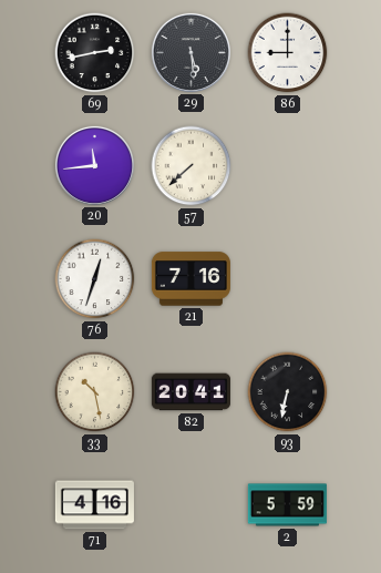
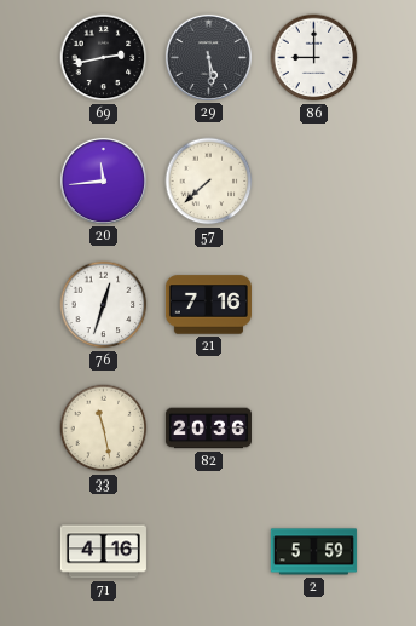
33: 10:28 -> 11:28 (104, 429)
82: 20:41 -> 20:36 (208, 429)
93: 6:32 -> none (288, 392)
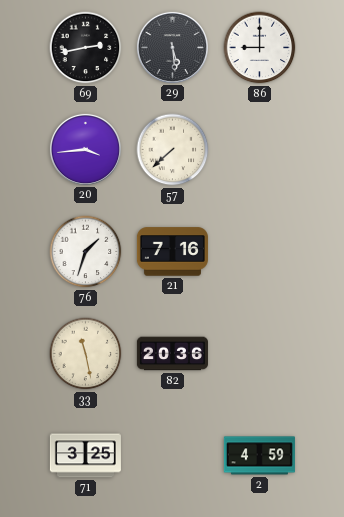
20: 11:44 -> 3:44 (85, 149)
76: 12:33 -> 1:33 (86, 252)
71: 4:16 -> 3:25 (85, 456)
2: 5:59 -> 4:59 (259, 456)
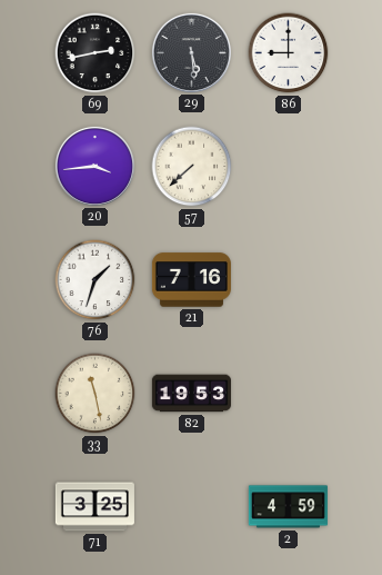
82: 20:36 -> 19:53 (191, 394)
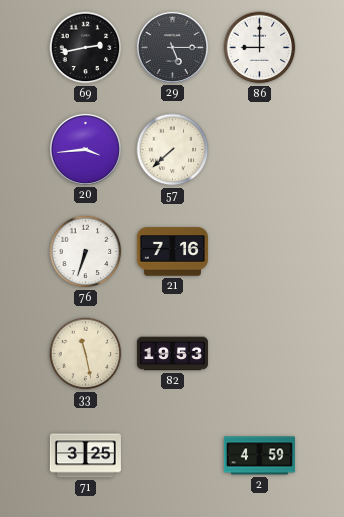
29: 5:29 -> 5:15 (172, 47)
76: 1:33 -> 6:33 (86, 252)
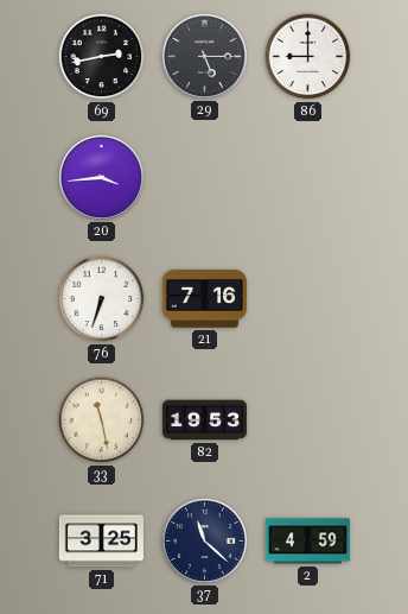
57: 7:38 -> none (173, 150)
37: none -> 11:22 (204, 540)
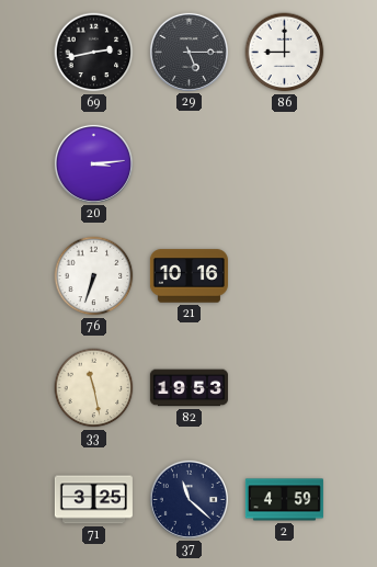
20: 3:44 -> 3:14 (93, 163)
21: 7:16 -> 10:16 (188, 276)
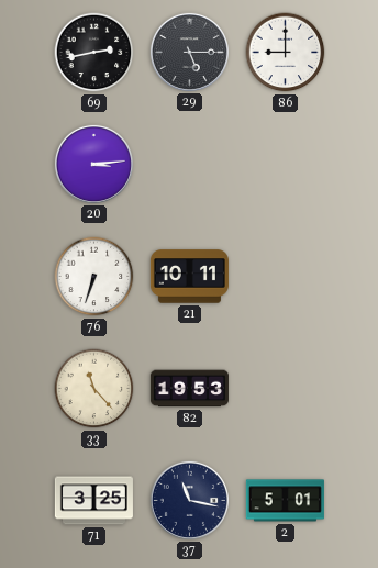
21: 10:16 -> 10:11 (189, 277)
33: 11:28 -> 11:23 (94, 389)
37: 11:22 -> 11:17 (189, 500)
2: 4:59 -> 5:01 (285, 501)
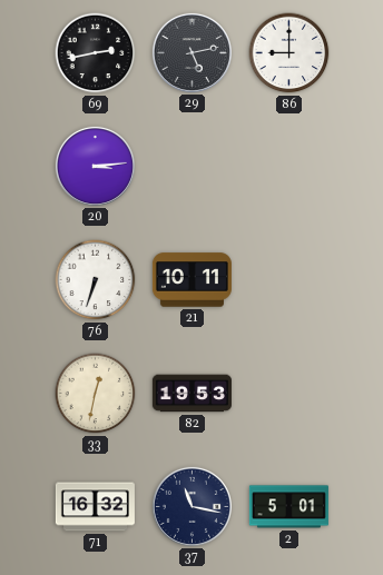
29: 5:15 -> 5:13 (191, 52)
33: 11:23 -> 12:32 (96, 394)
71: 3:25 -> 16:32 (95, 507)
